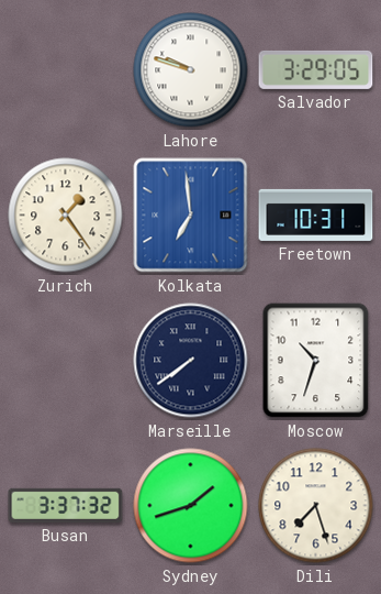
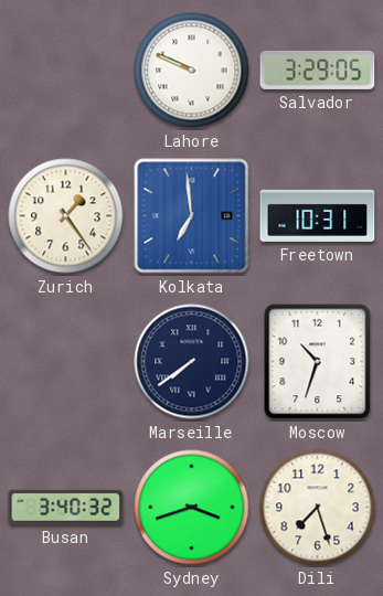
Lahore: 9:48 -> 9:49 (192, 71)
Busan: 3:37 -> 3:40 (66, 507)
Sydney: 1:42 -> 3:42 (192, 508)
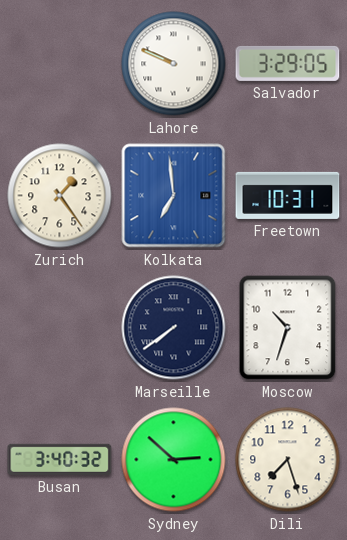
Sydney: 3:42 -> 2:52 (174, 460)
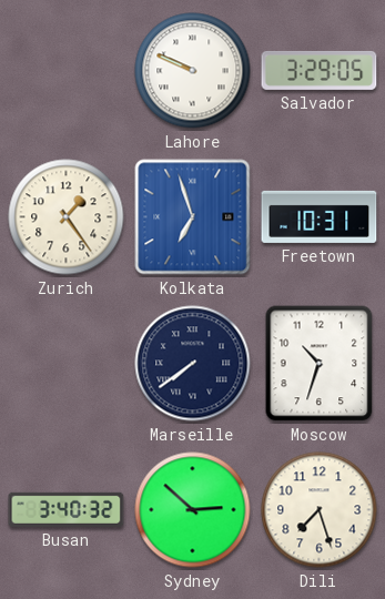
Kolkata: 6:59 -> 6:57 (193, 217)
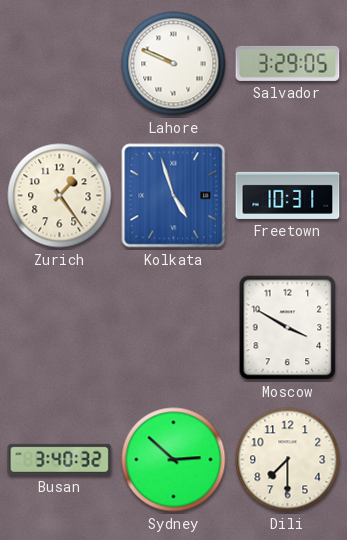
Kolkata: 6:57 -> 4:57 (174, 196)
Marseille: 7:39 -> none (193, 364)
Moscow: 10:33 -> 3:50 (288, 328)
Dili: 7:27 -> 7:30 (288, 460)
